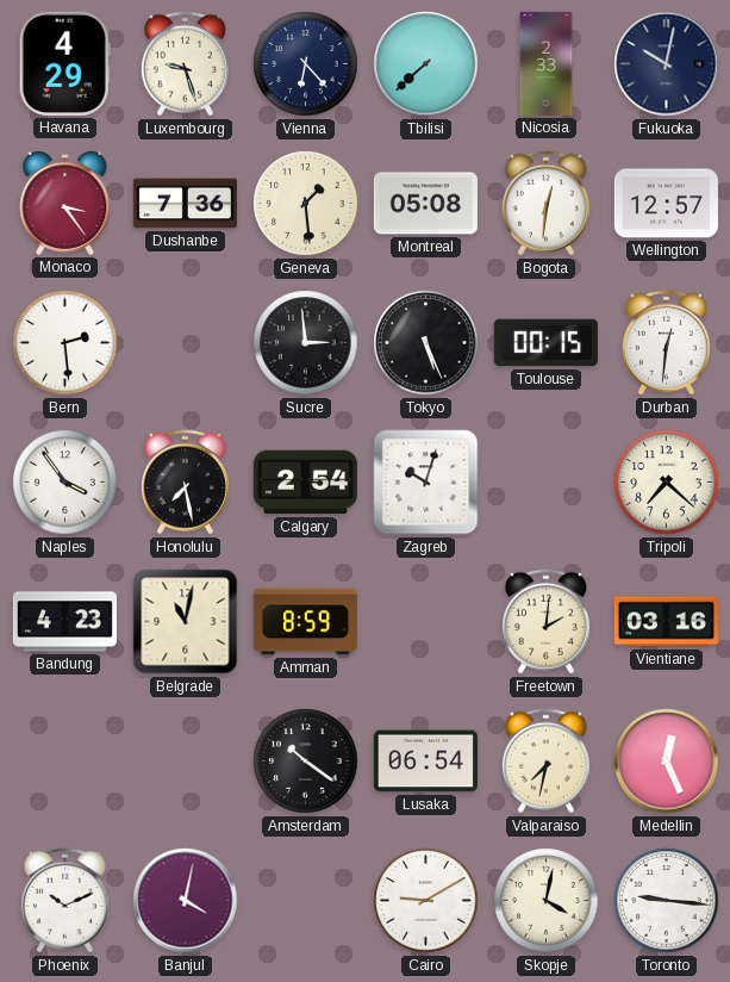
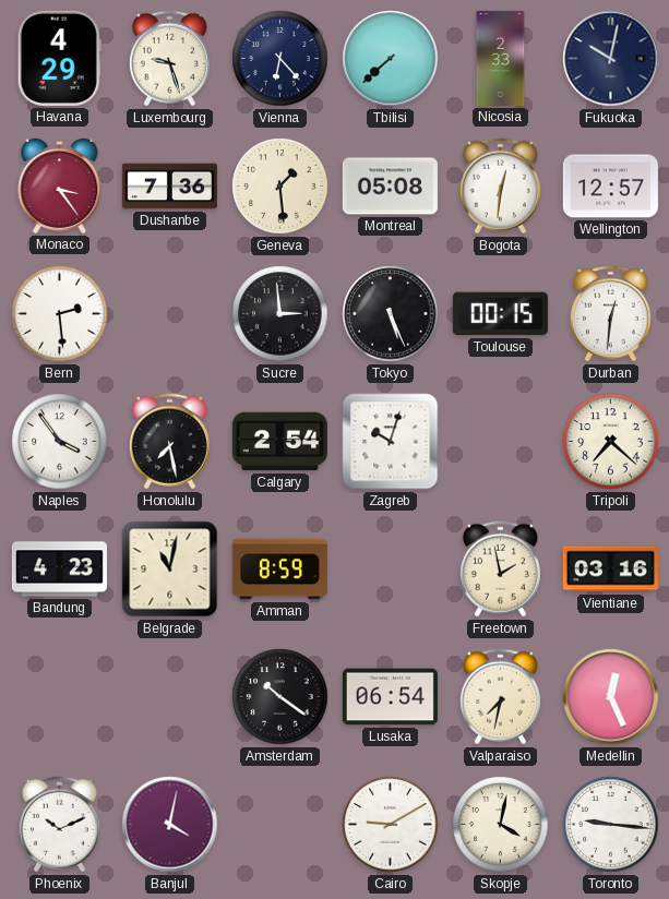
Freetown: 2:01 -> 1:58 (500, 570)
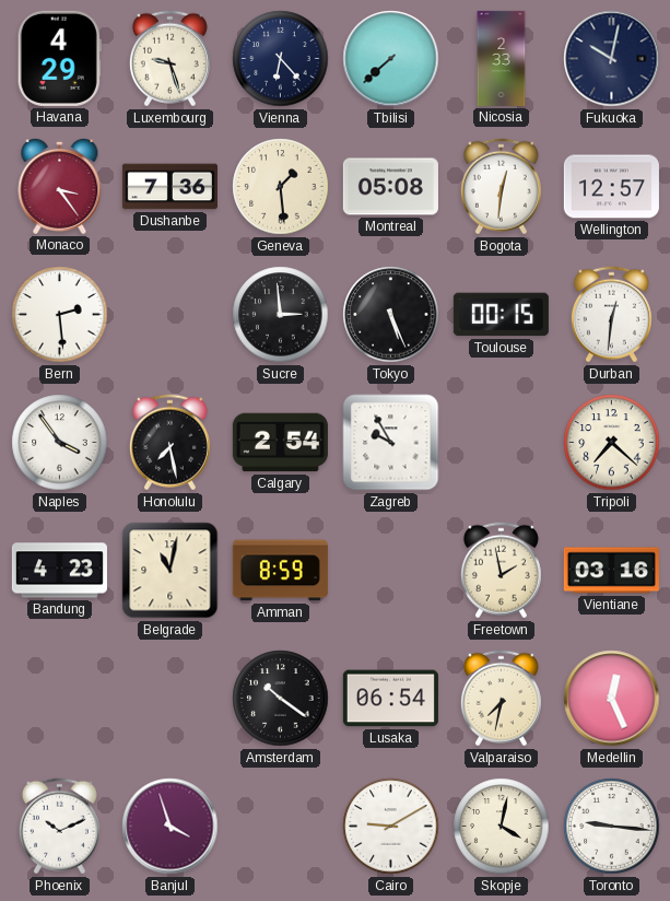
Zagreb: 10:03 -> 9:55 (391, 443)
Banjul: 4:02 -> 3:57 (171, 827)
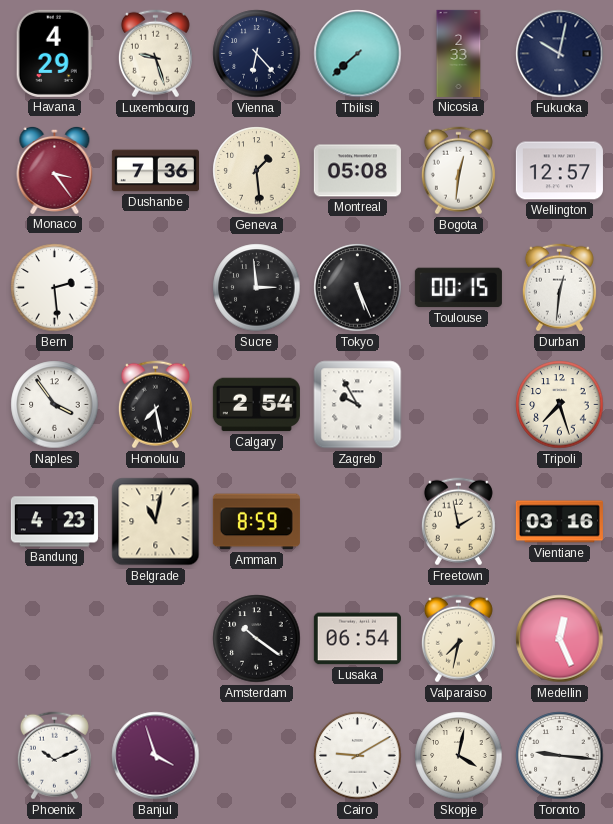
Tripoli: 7:22 -> 7:27 (560, 405)
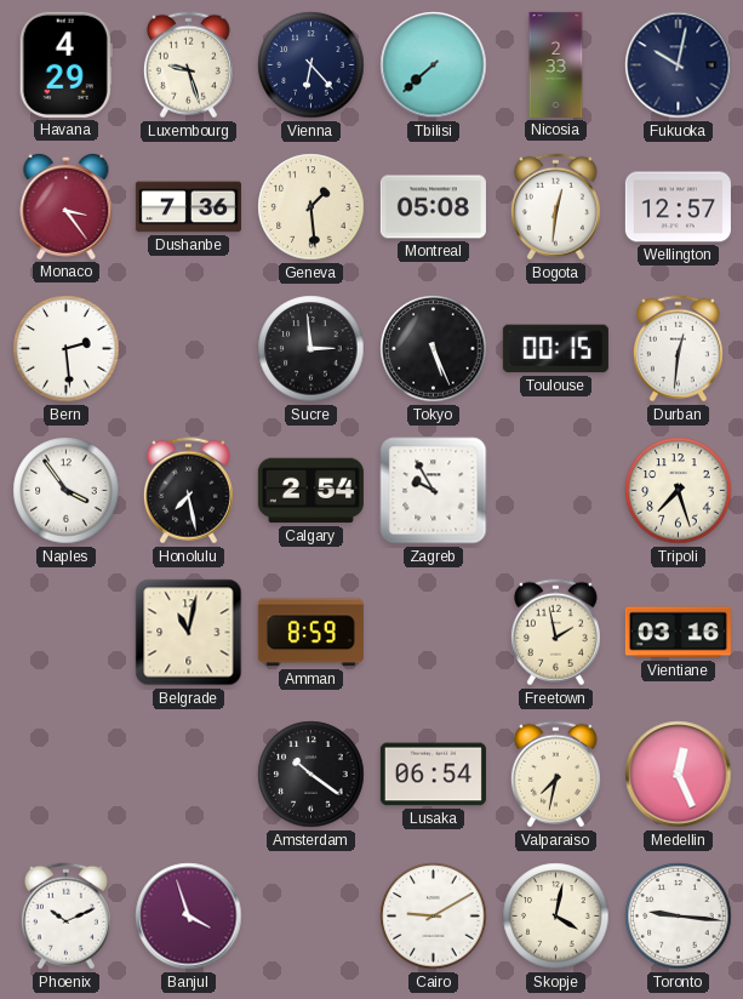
Bandung: 4:23 -> none (54, 522)
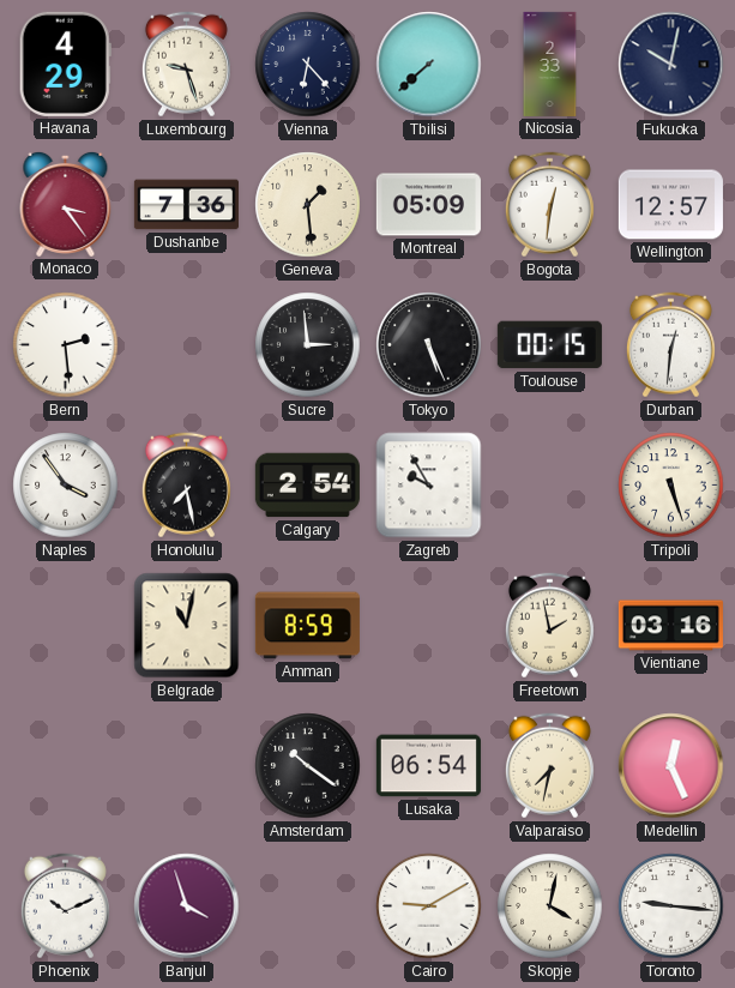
Montreal: 05:08 -> 05:09 (428, 205)
Tripoli: 7:27 -> 5:27 (671, 486)
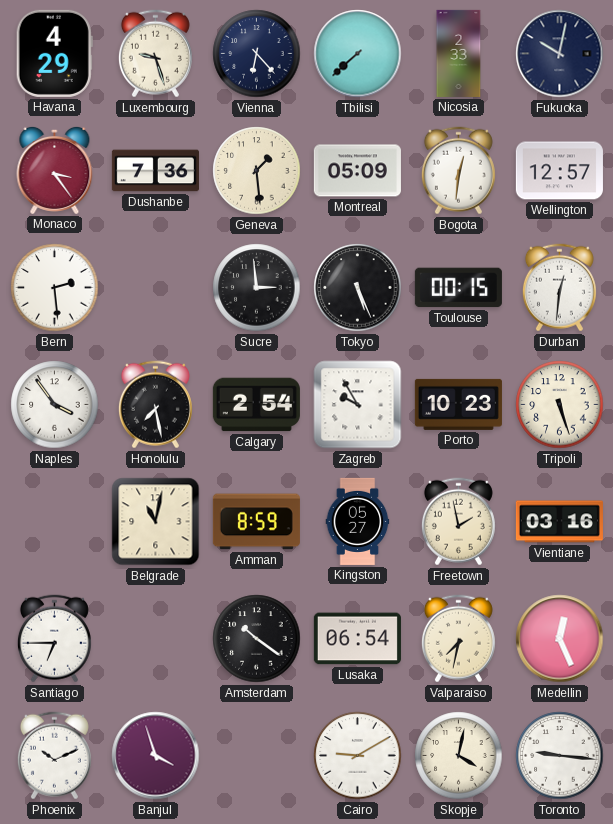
Porto: none -> 10:23 (458, 404)
Kingston: none -> 05:27 (358, 521)
Santiago: none -> 6:45 (54, 639)
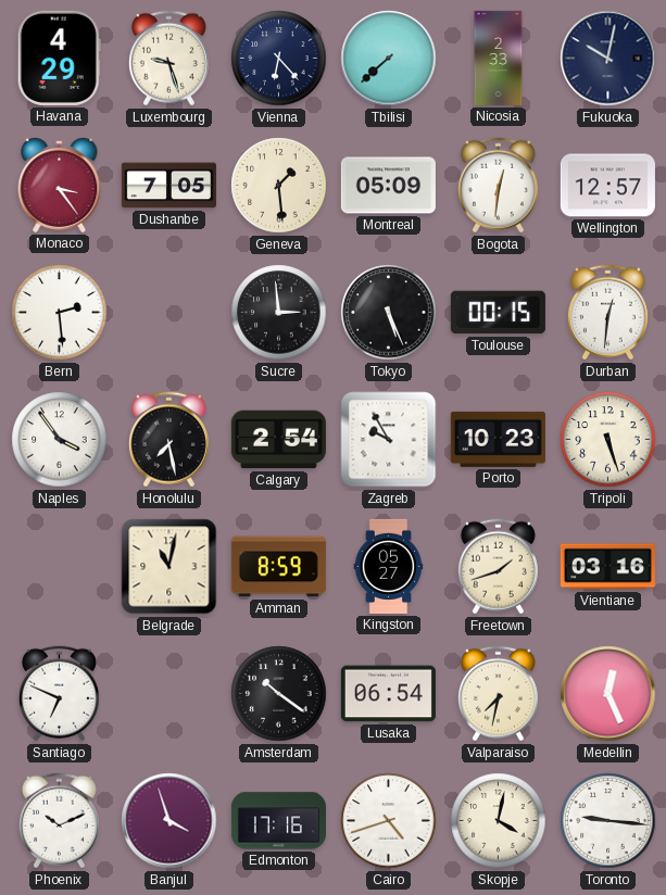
Dushanbe: 7:36 -> 7:05 (168, 186)
Freetown: 1:58 -> 1:42 (498, 567)
Santiago: 6:45 -> 6:49 (59, 694)
Edmonton: none -> 17:16 (278, 821)
Cairo: 9:10 -> 4:42 (389, 821)
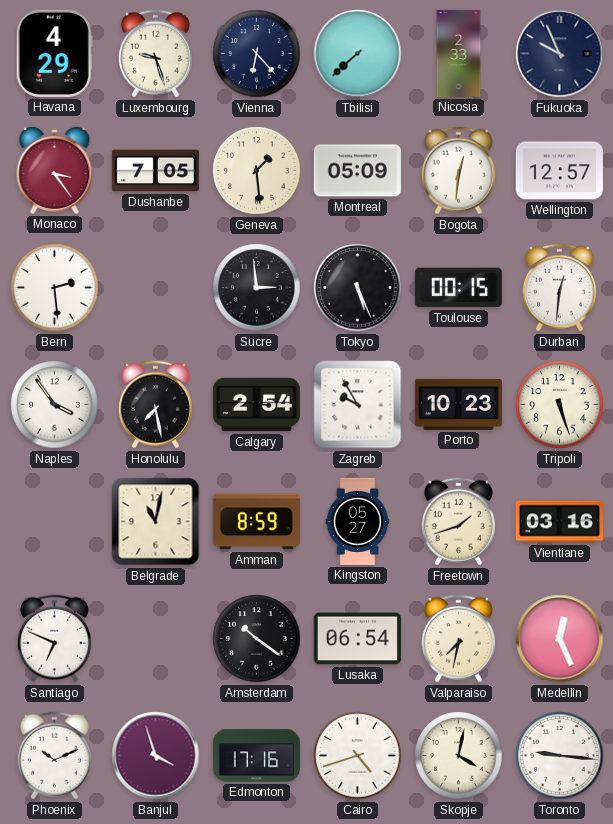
Fukuoka: 10:02 -> 9:56 (560, 54)
